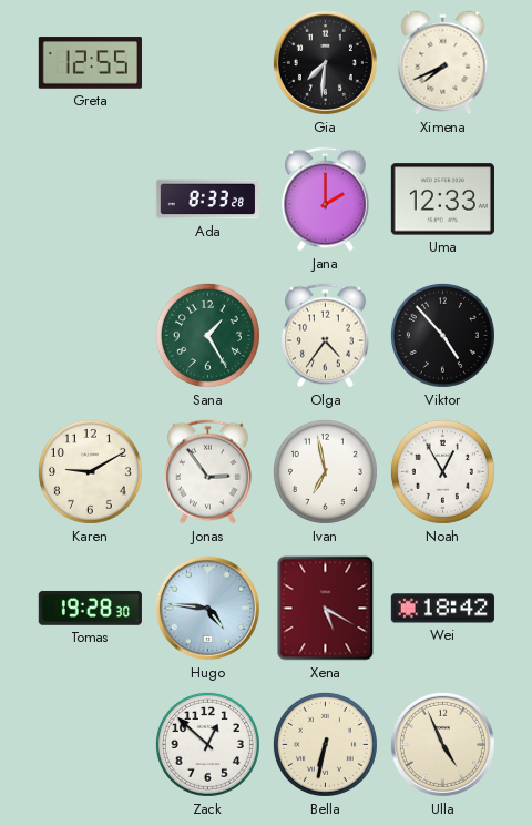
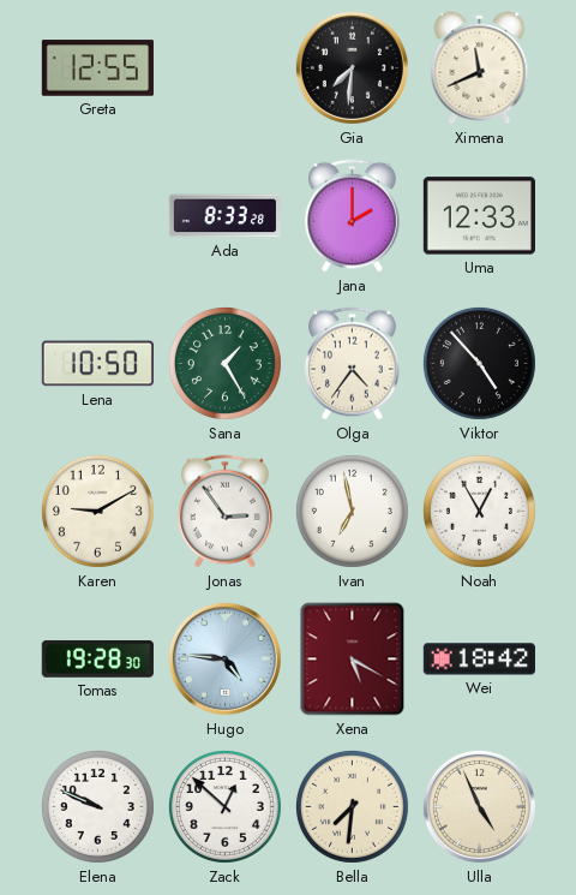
Ximena: 7:41 -> 11:41 (480, 68)
Lena: none -> 10:50 (97, 364)
Elena: none -> 9:49 (97, 806)
Bella: 6:32 -> 7:31 (352, 806)
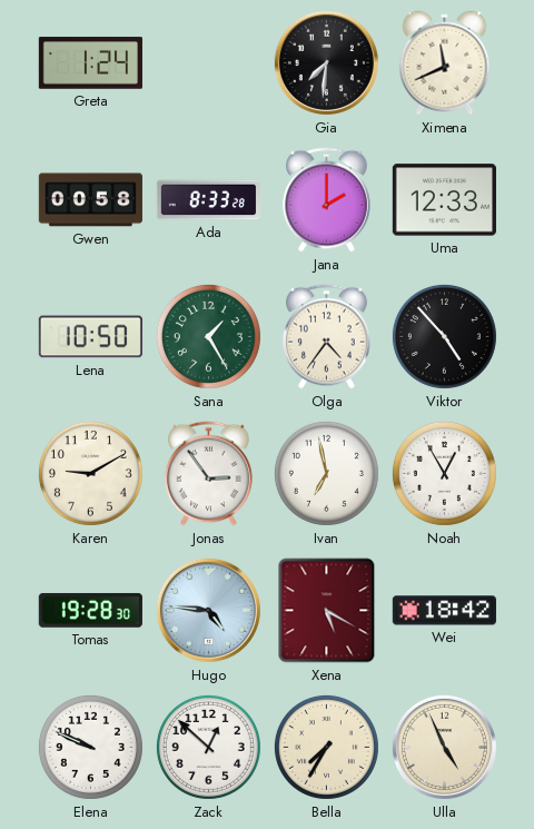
Greta: 12:55 -> 1:24 (90, 63)
Gwen: none -> 00:58 (90, 200)
Bella: 7:31 -> 7:35 (326, 747)
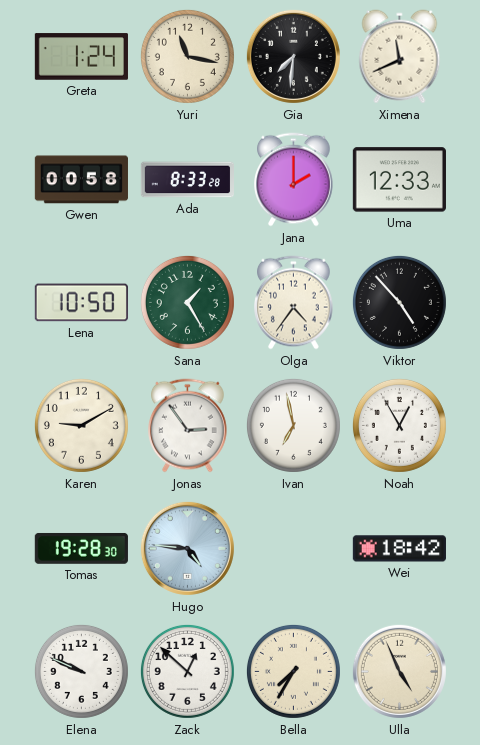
Yuri: none -> 11:17 (187, 56)
Xena: 5:20 -> none (327, 611)
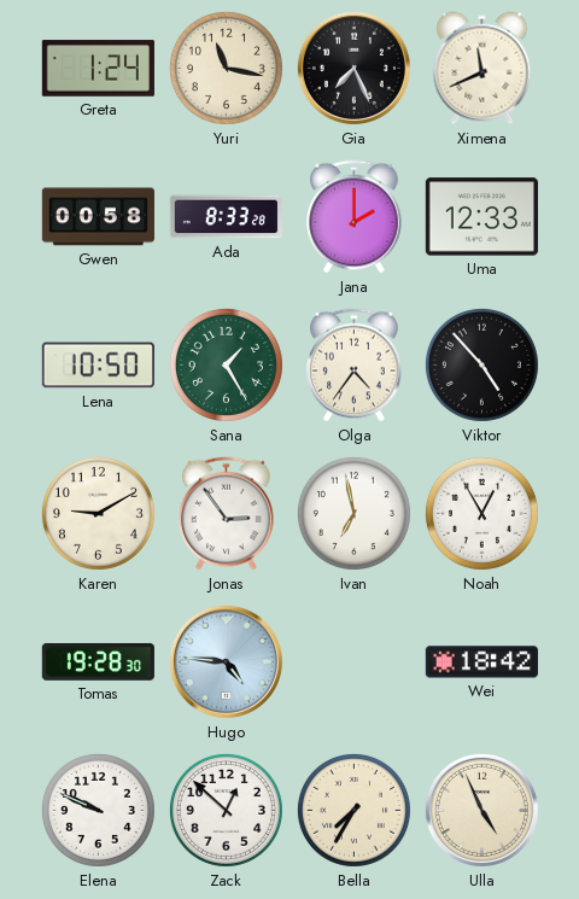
Gia: 7:31 -> 7:26 (353, 68)
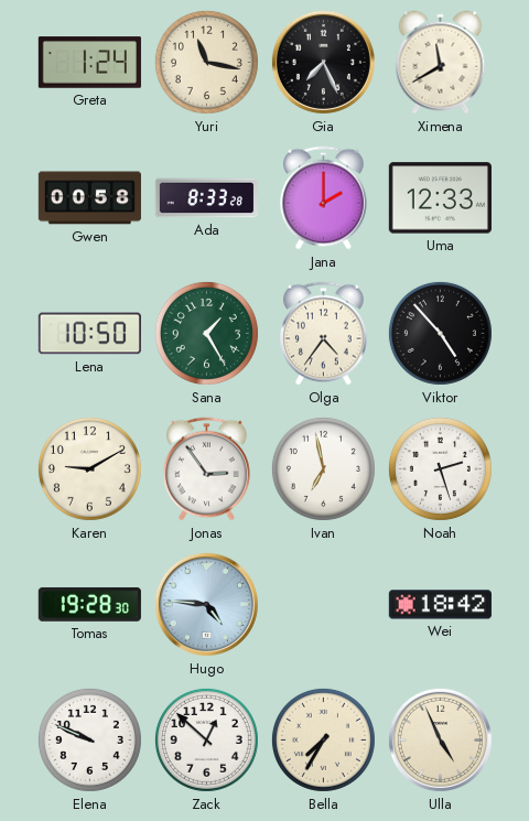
Ximena: 11:41 -> 11:40 (441, 63)
Noah: 12:55 -> 2:27 (440, 468)
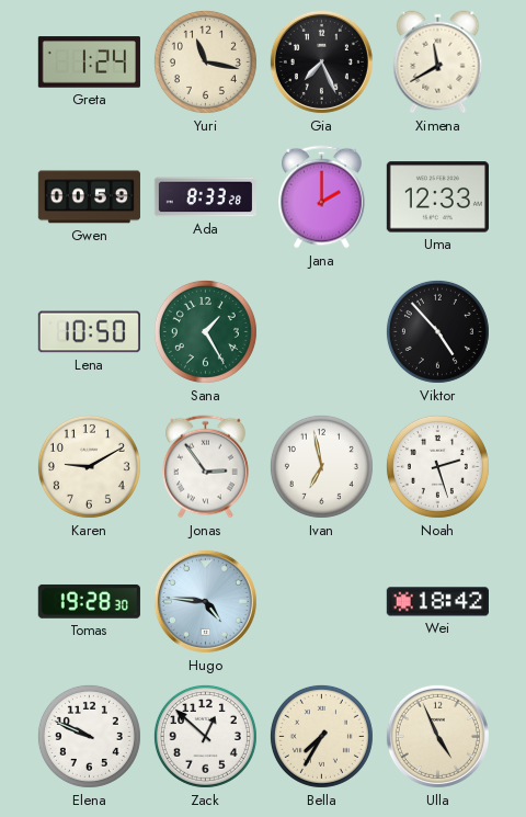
Gwen: 00:58 -> 00:59 (89, 197)
Olga: 4:36 -> none (324, 334)
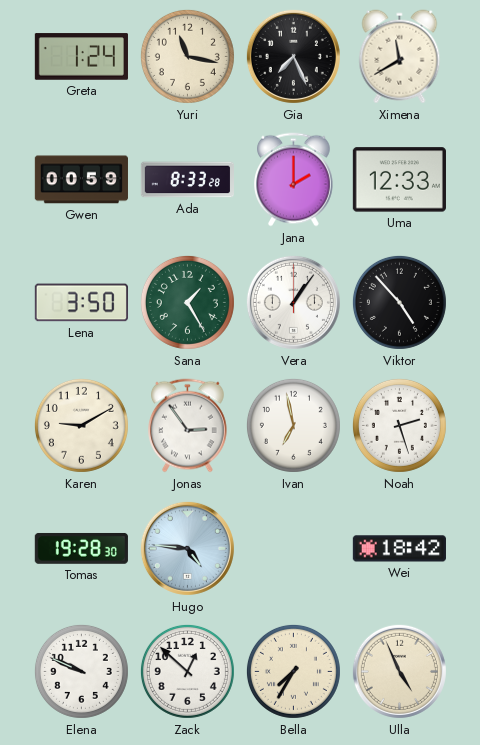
Lena: 10:50 -> 3:50 (81, 303)
Vera: none -> 1:06 (293, 302)
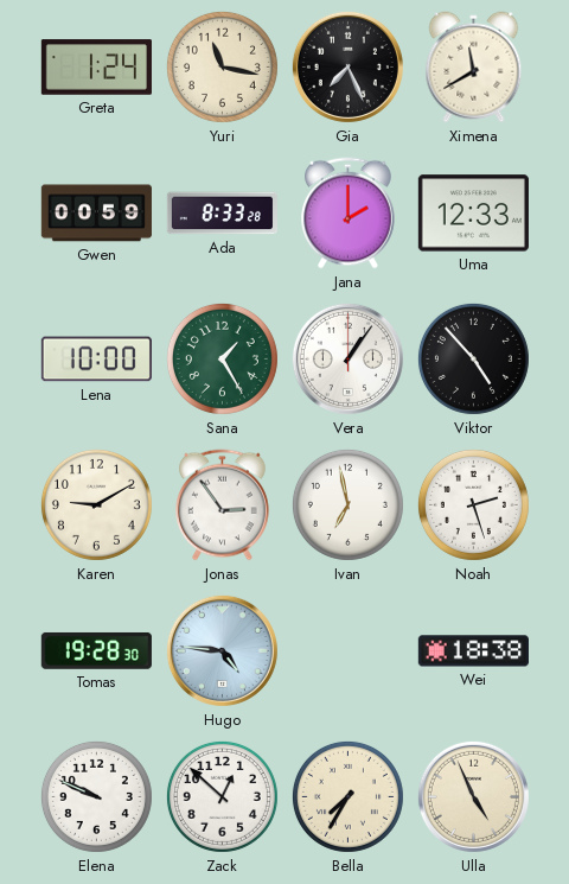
Lena: 3:50 -> 10:00 (96, 360)
Wei: 18:42 -> 18:38 (473, 651)
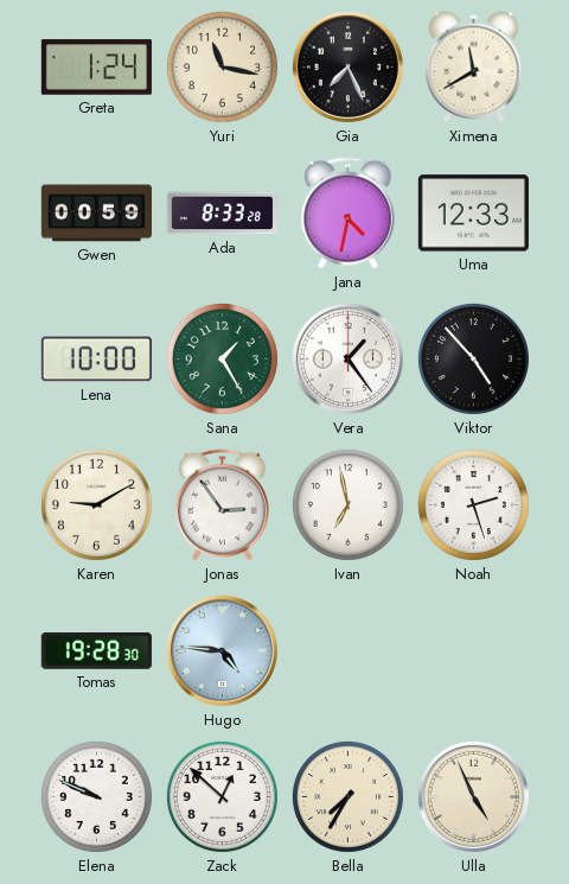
Jana: 2:00 -> 4:32 (349, 214)
Vera: 1:06 -> 1:24 (347, 358)
Wei: 18:38 -> none (473, 651)
